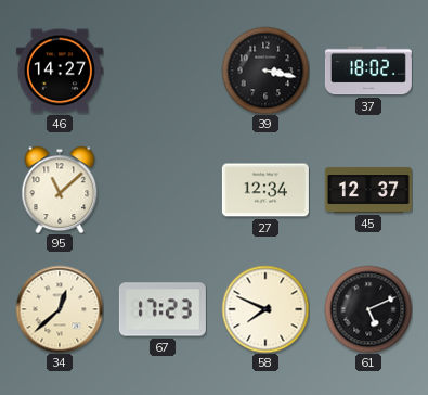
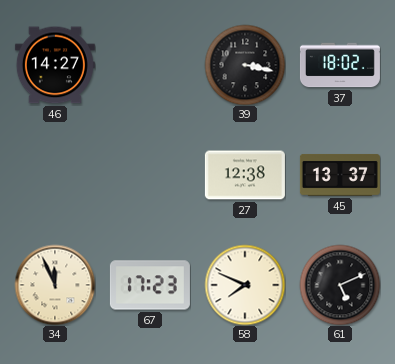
95: 11:08 -> none (60, 190)
27: 12:34 -> 12:38 (245, 175)
45: 12:37 -> 13:37 (340, 175)
34: 12:38 -> 11:56 (55, 285)
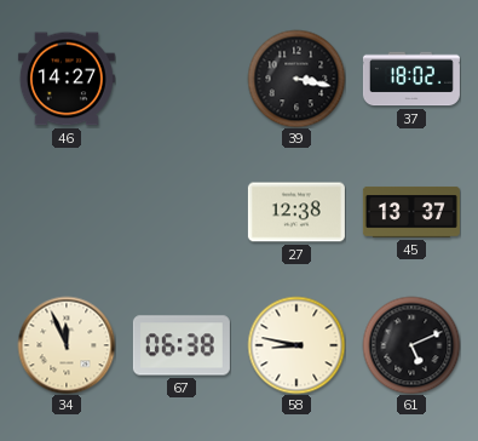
67: 17:23 -> 06:38 (182, 345)
58: 7:49 -> 8:47 (296, 345)
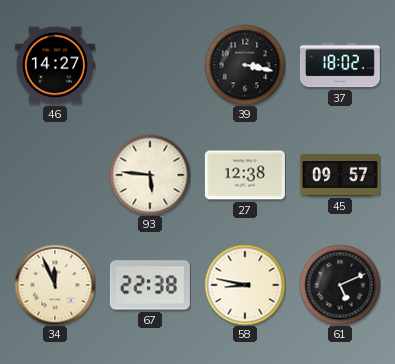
93: none -> 5:46 (150, 175)
45: 13:37 -> 09:57 (340, 175)
67: 06:38 -> 22:38 (150, 285)
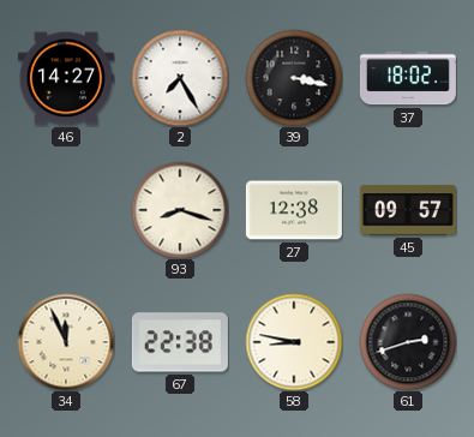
2: none -> 7:25 (180, 78)
93: 5:46 -> 8:18 (180, 210)
61: 5:11 -> 2:42 (408, 342)
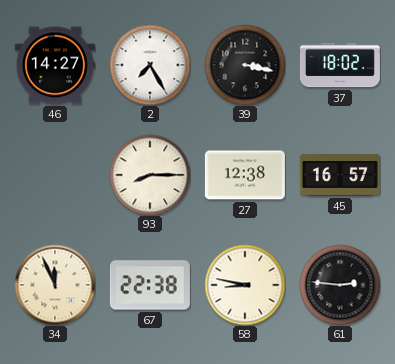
93: 8:18 -> 8:15 (150, 175)
45: 09:57 -> 16:57 (340, 175)
61: 2:42 -> 2:46 (340, 285)
